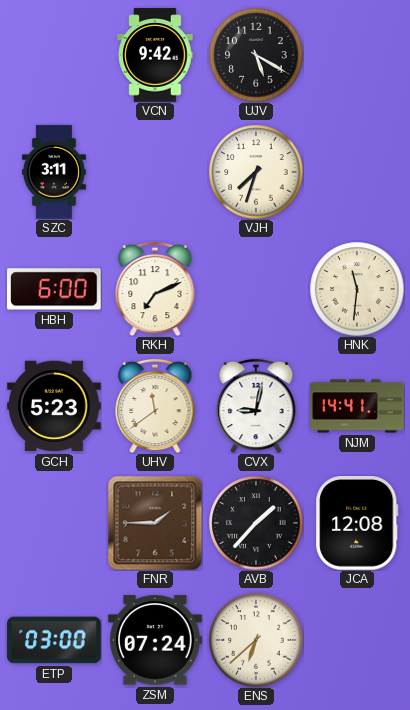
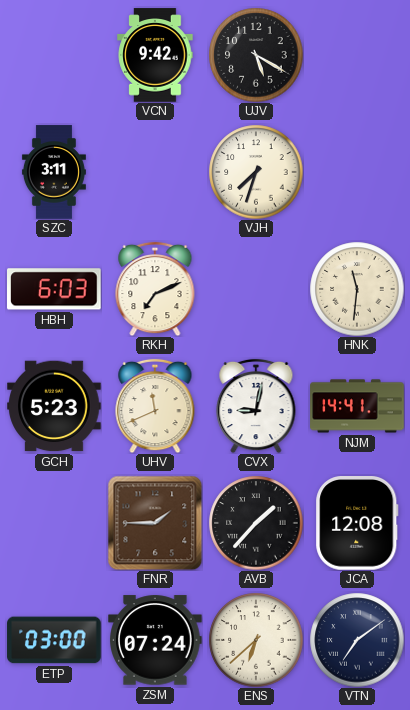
HBH: 6:00 -> 6:03 (55, 289)
UHV: 11:39 -> 11:41 (155, 406)
VTN: none -> 7:09 (357, 640)
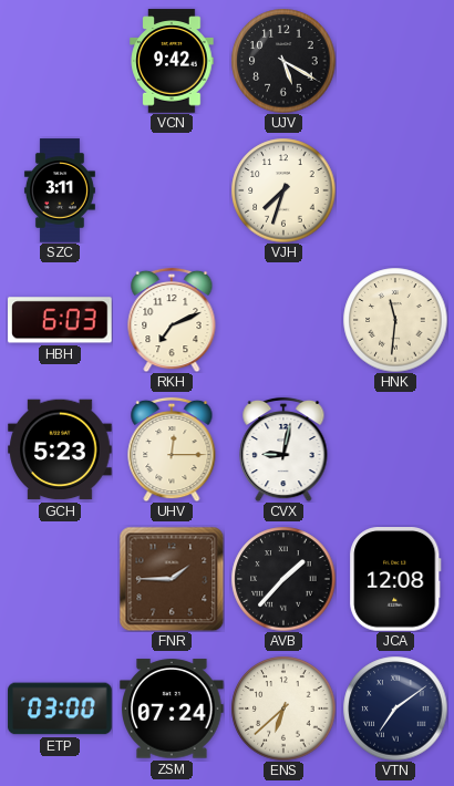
UHV: 11:41 -> 12:15 (172, 449)
NJM: 14:41 -> none (357, 406)
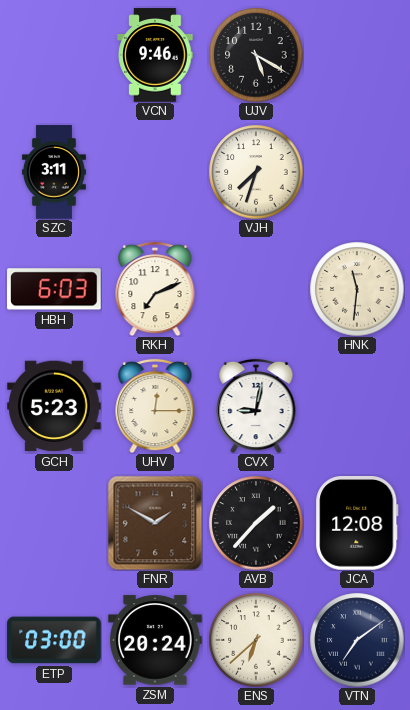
VCN: 9:42 -> 9:46 (155, 55)
FNR: 1:45 -> 1:50 (155, 523)
ZSM: 07:24 -> 20:24 (155, 640)
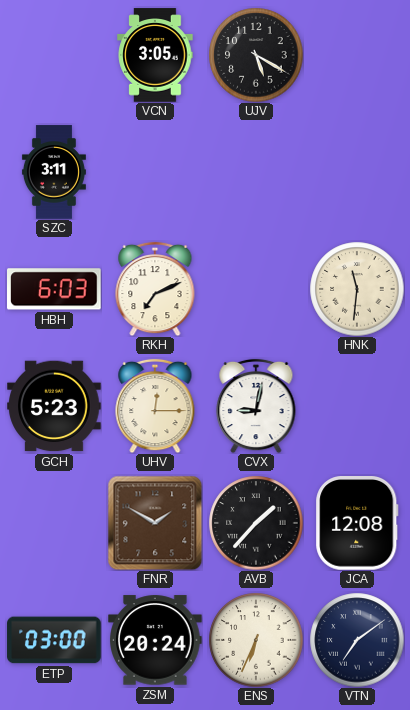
VCN: 9:46 -> 3:05 (155, 55)
VJH: 7:33 -> none (256, 172)
ENS: 6:38 -> 6:34 (256, 640)
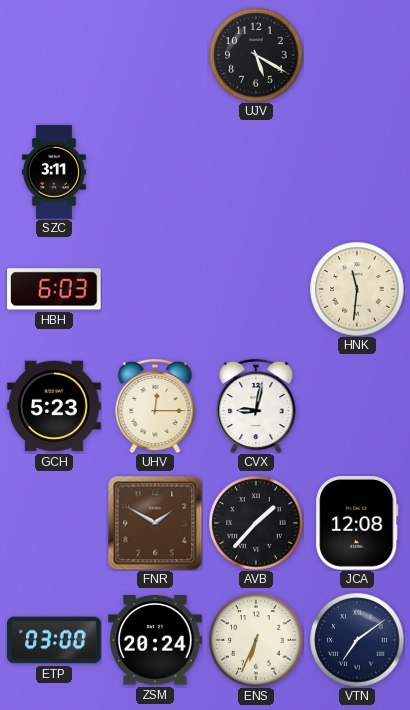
VCN: 3:05 -> none (155, 55)
RKH: 7:11 -> none (155, 289)
